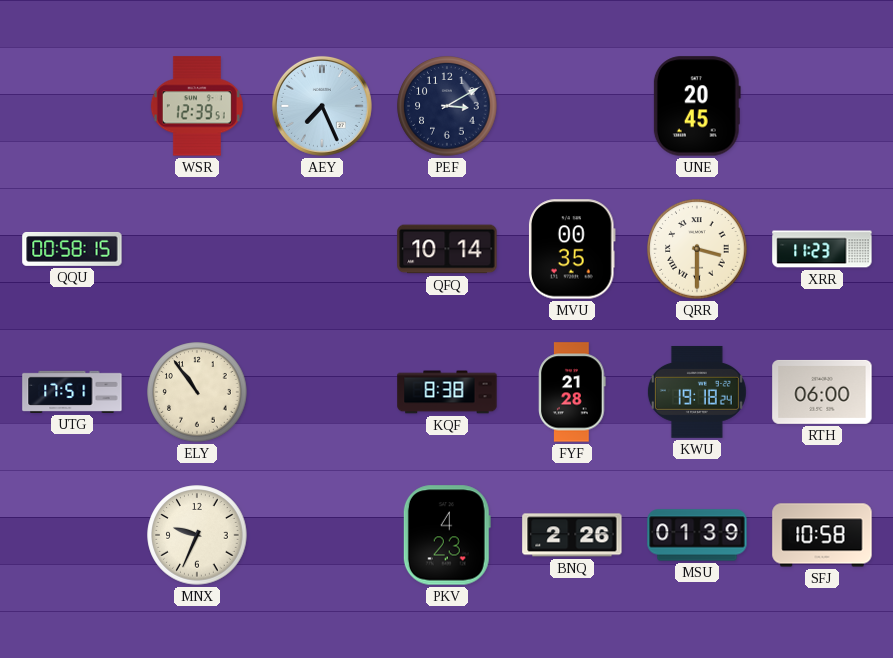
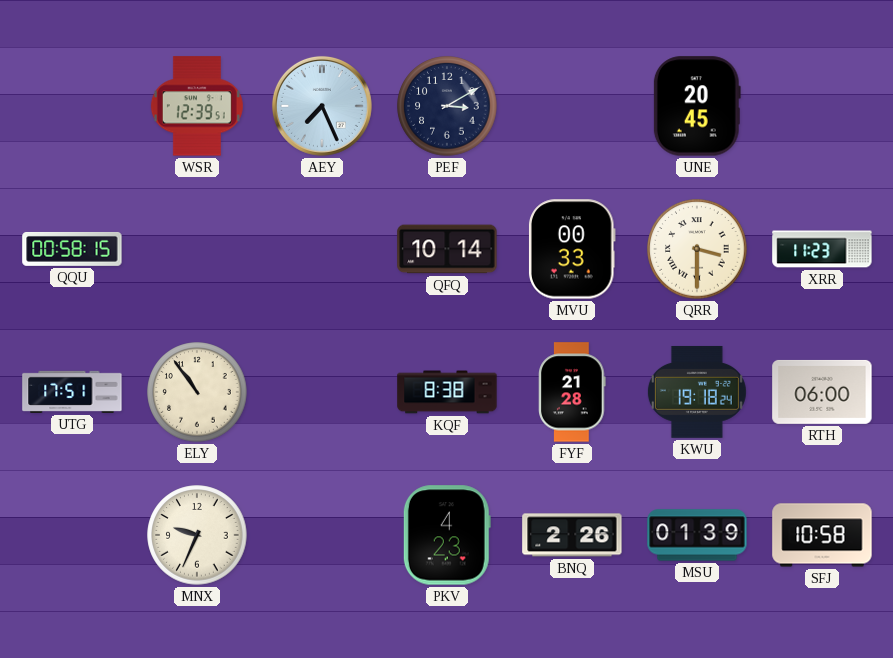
MVU: 00:35 -> 00:33 (573, 249)
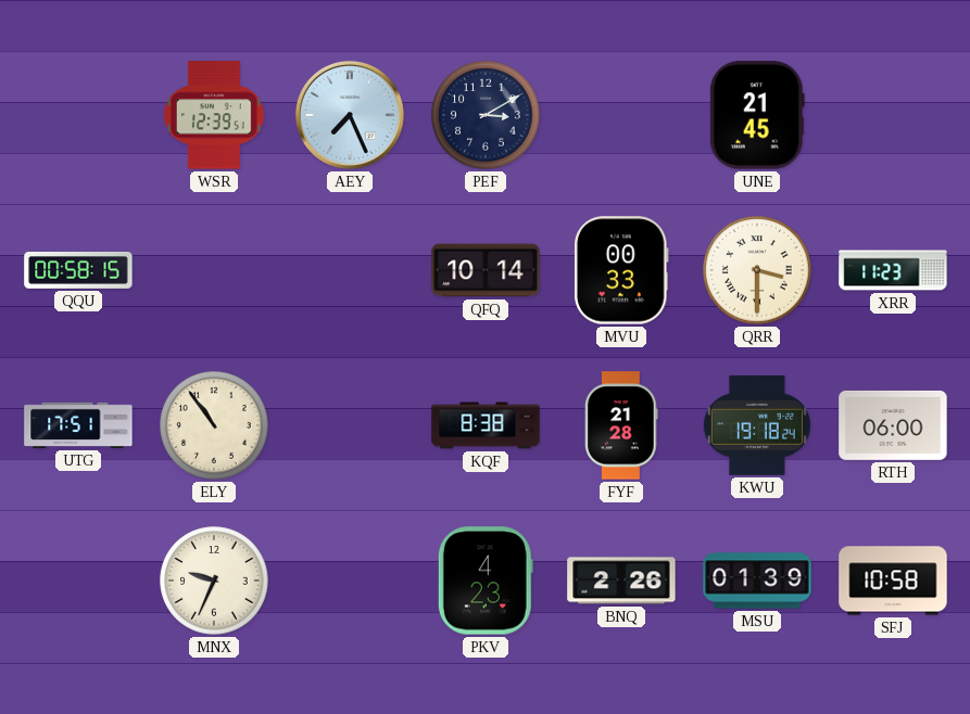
UNE: 20:45 -> 21:45 (757, 115)
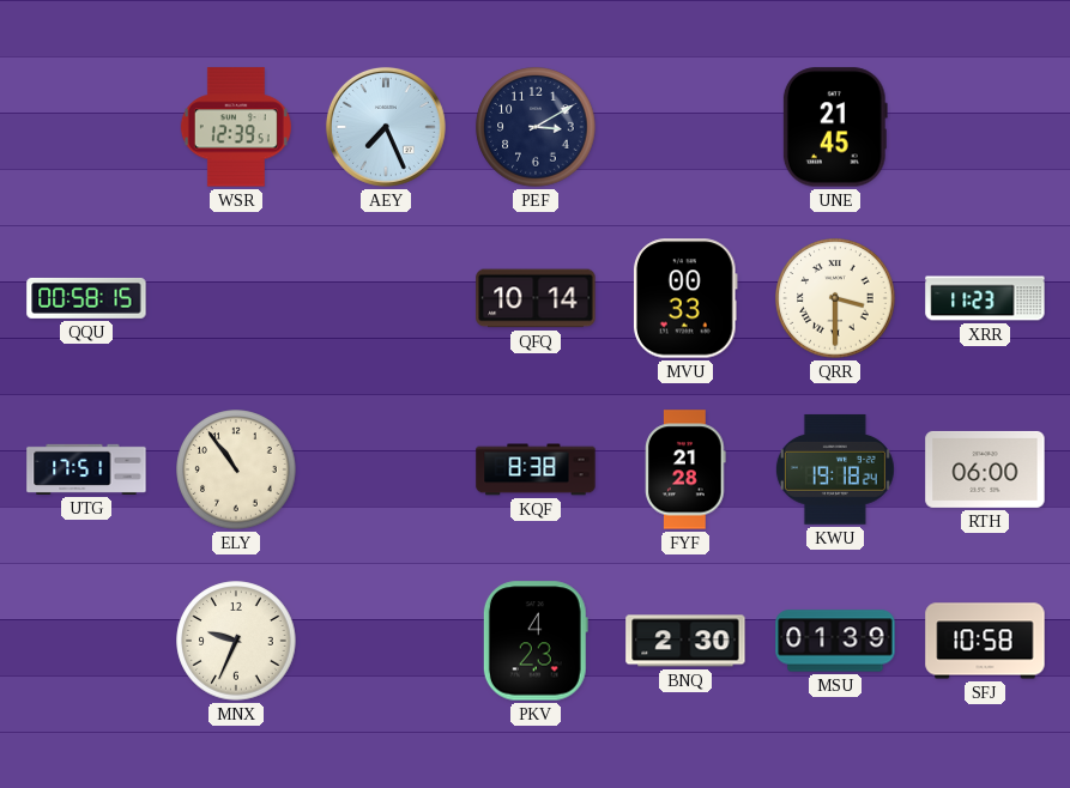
BNQ: 2:26 -> 2:30 (685, 641)
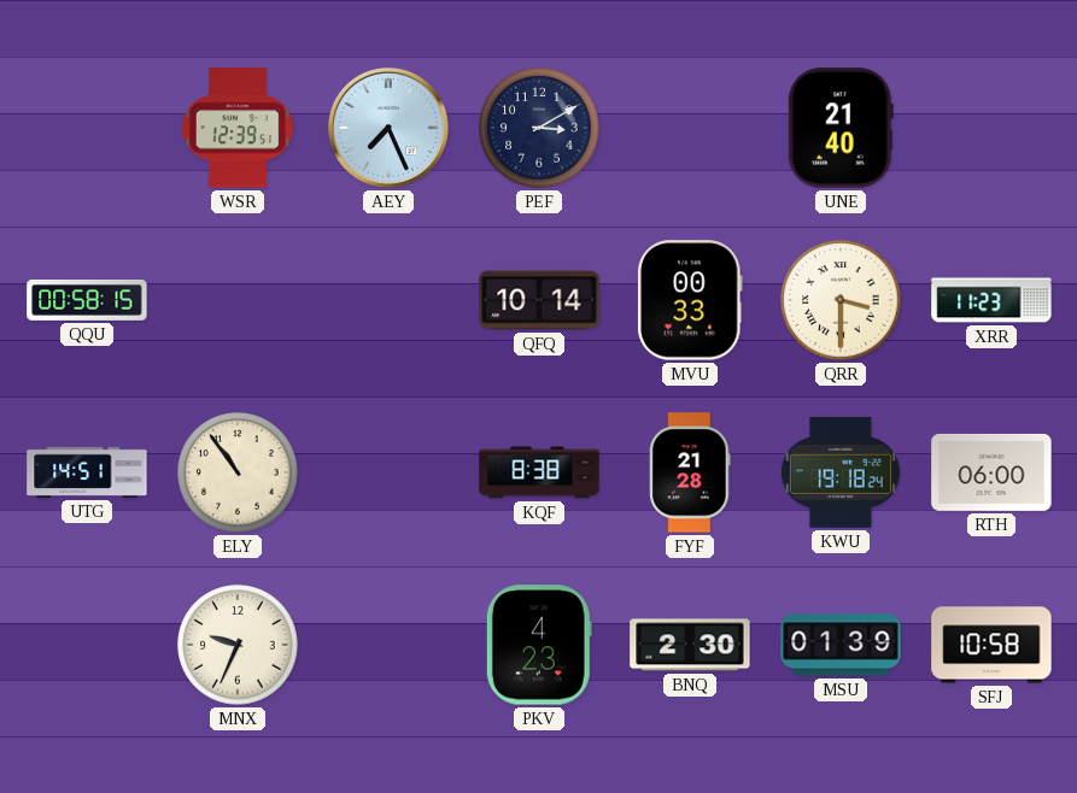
UNE: 21:45 -> 21:40 (841, 128)
UTG: 17:51 -> 14:51 (87, 472)
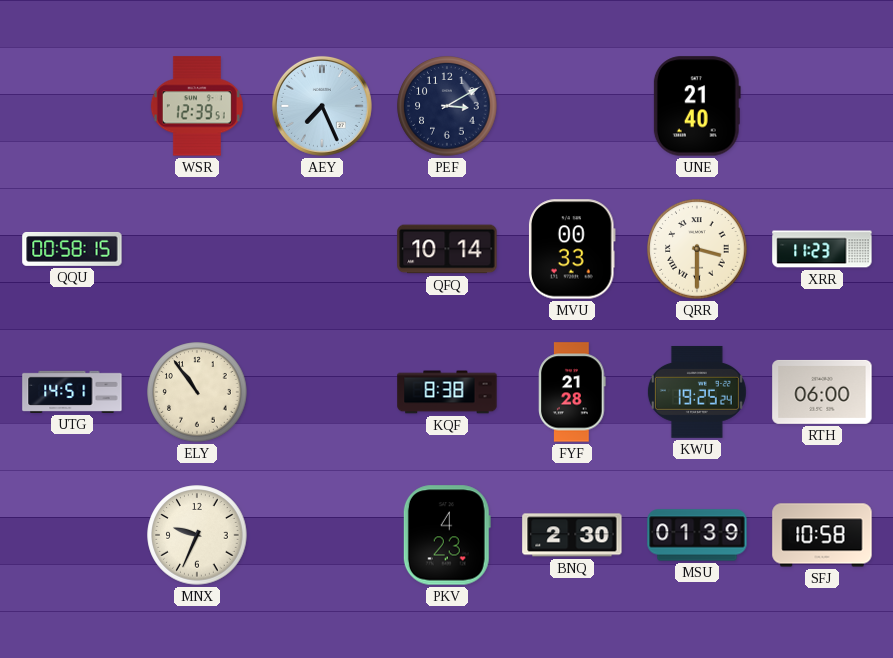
KWU: 19:18 -> 19:25 (697, 392)
